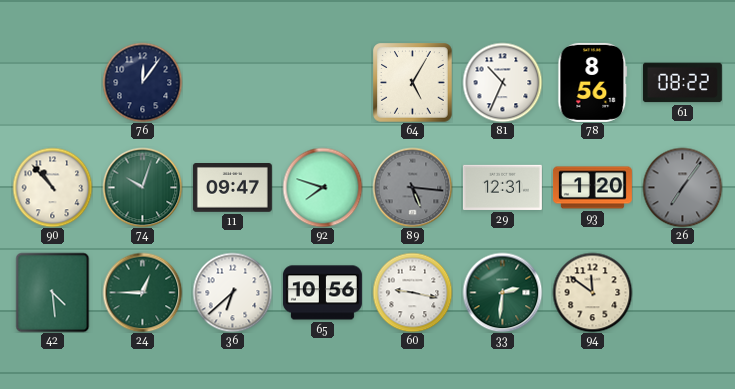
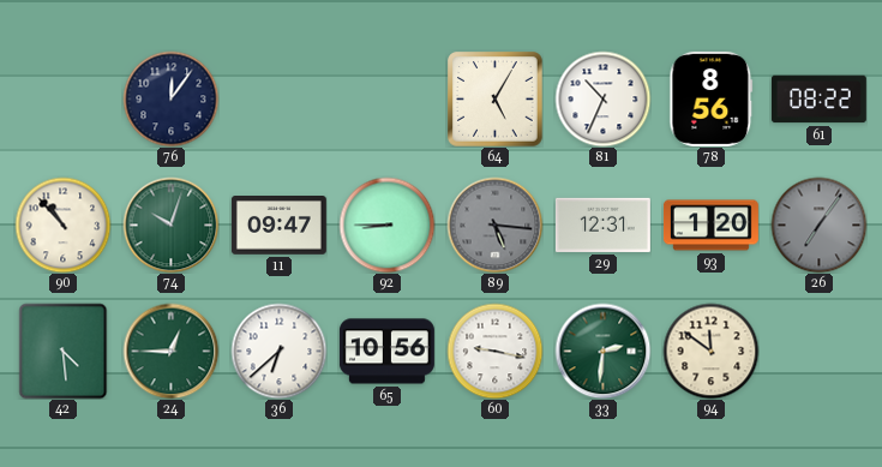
92: 7:48 -> 8:45 (386, 224)
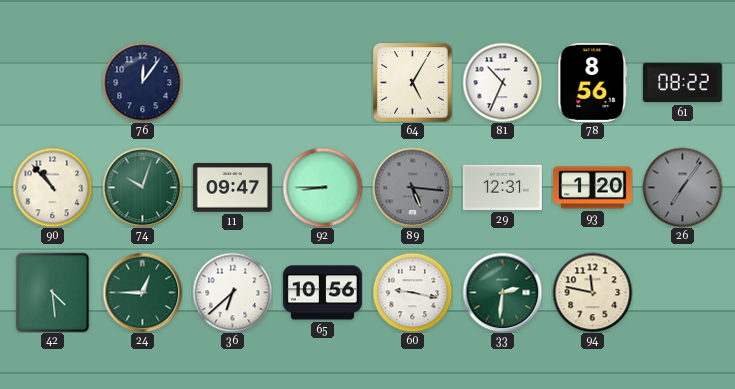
94: 11:51 -> 11:47 (592, 292)
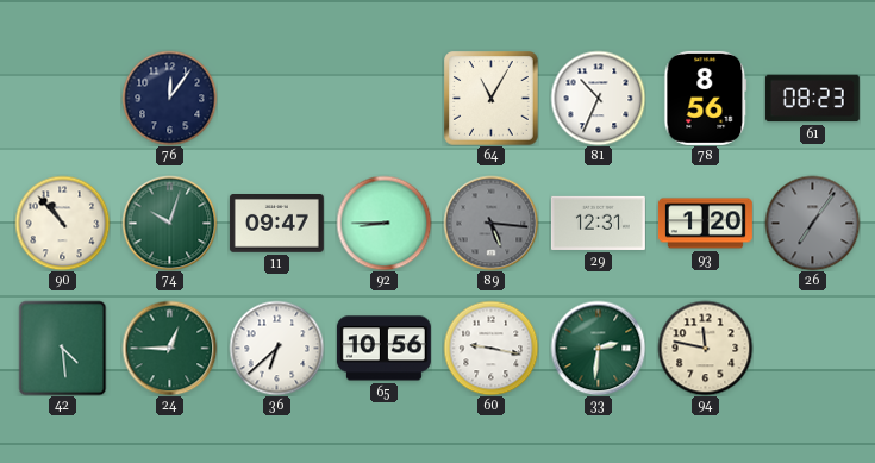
64: 5:05 -> 11:05 (490, 98)
61: 08:22 -> 08:23 (812, 99)
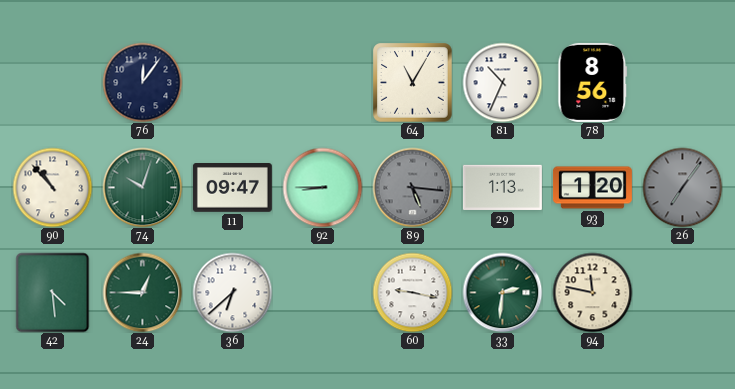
61: 08:23 -> none (812, 99)
29: 12:31 -> 1:13 (502, 187)
65: 10:56 -> none (383, 349)
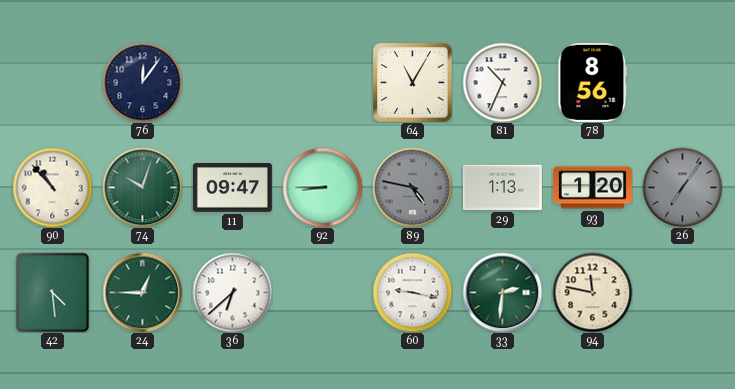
89: 5:16 -> 4:47 (412, 187)
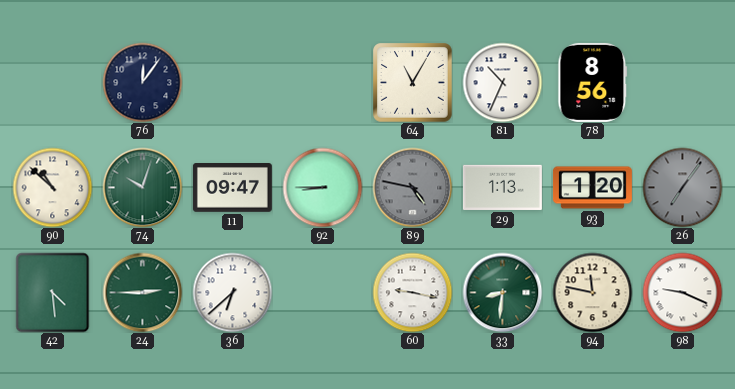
90: 10:53 -> 10:52 (52, 187)
24: 12:45 -> 2:45 (142, 292)
33: 2:31 -> 8:31 (502, 292)
98: none -> 9:19 (682, 292)
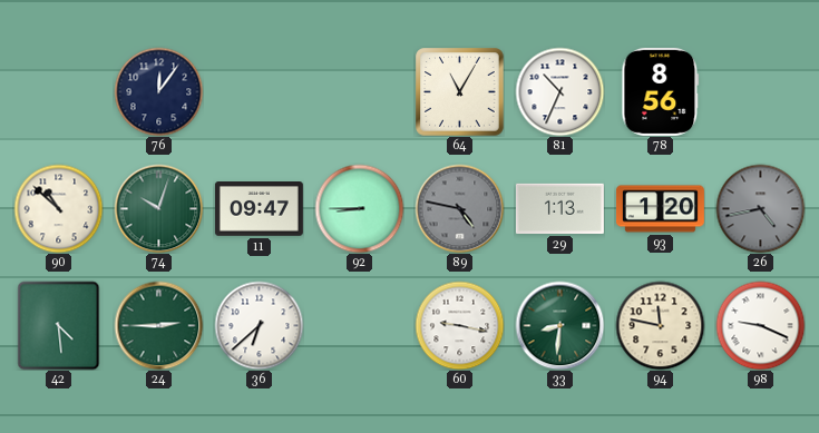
26: 7:06 -> 4:43 (760, 208)
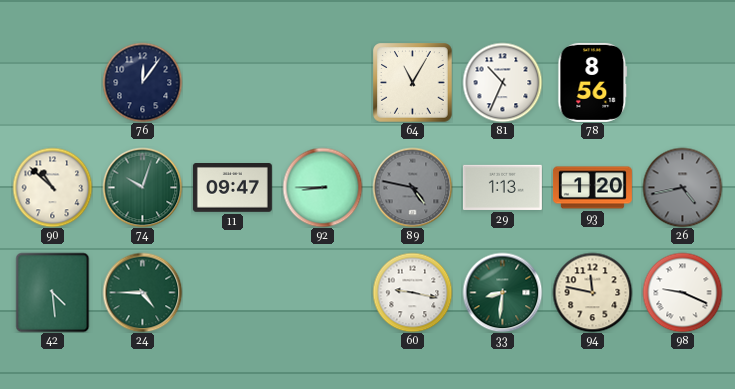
24: 2:45 -> 4:45 (142, 292)
36: 6:38 -> none (259, 325)
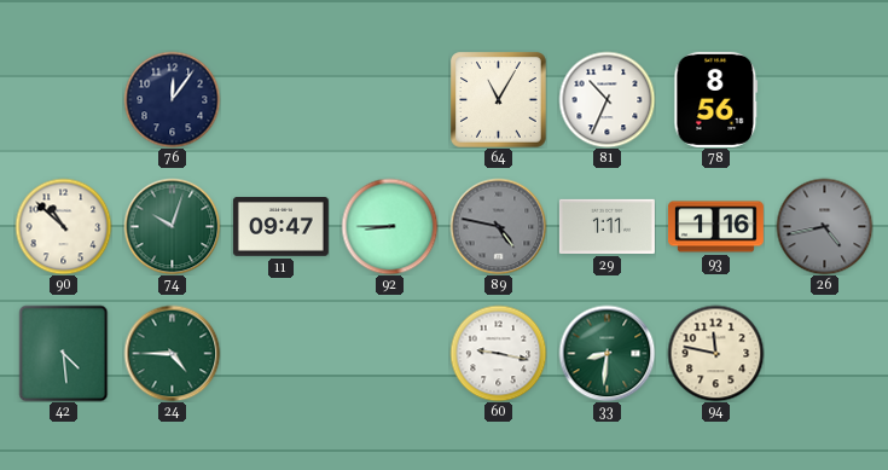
29: 1:13 -> 1:11 (606, 226)
93: 1:20 -> 1:16 (715, 227)
98: 9:19 -> none (682, 292)
